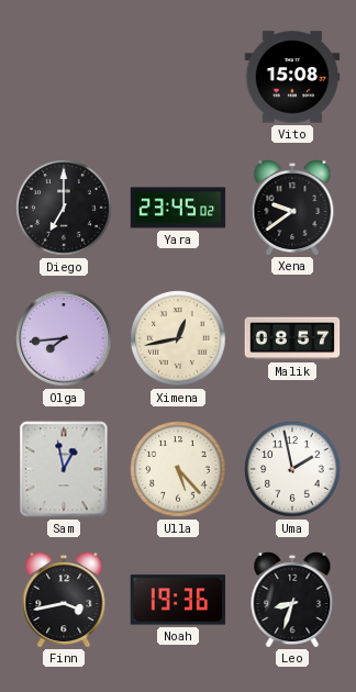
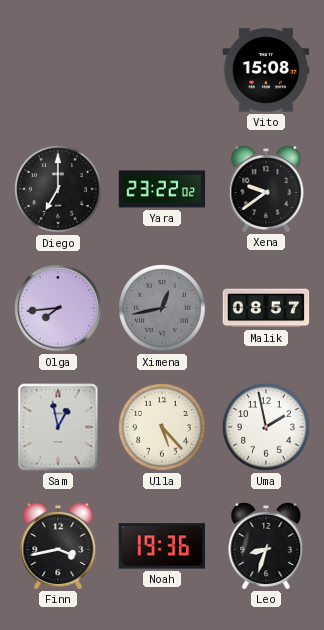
Yara: 23:45 -> 23:22 (162, 189)
Ximena dial: cream -> grey (162, 308)
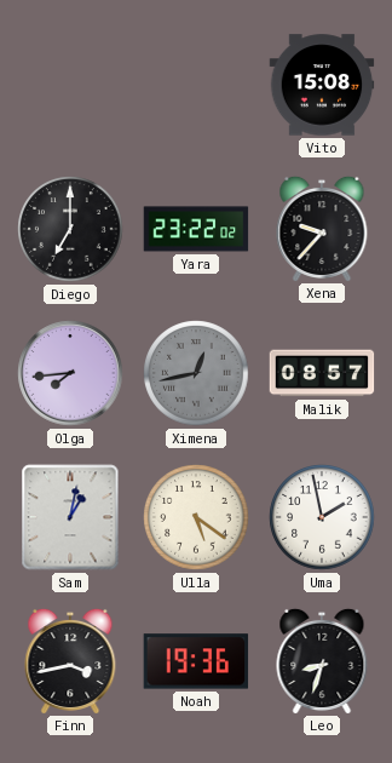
Xena: 9:39 -> 9:37 (322, 228)
Sam: 12:58 -> 1:02 (70, 517)
Ulla: 5:23 -> 5:21 (196, 517)
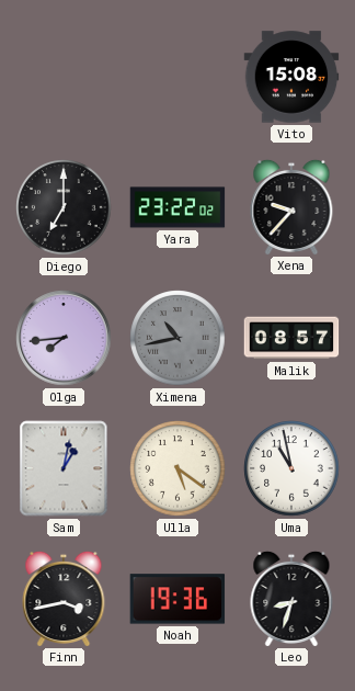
Ximena: 12:43 -> 10:43 (177, 338)
Uma: 1:58 -> 10:58 (291, 468)
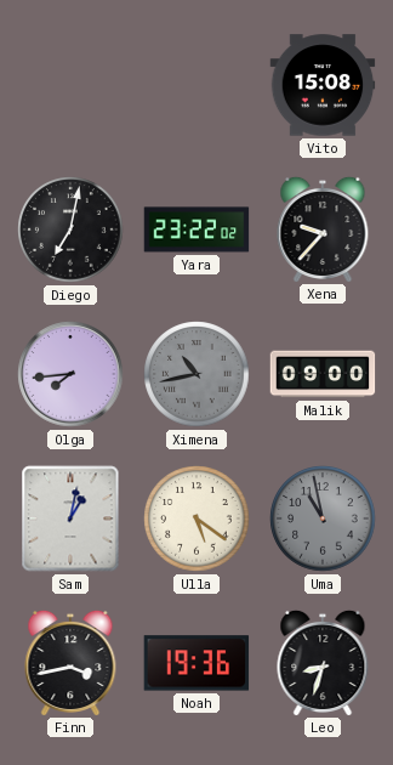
Diego: 7:00 -> 7:02 (70, 229)
Malik: 08:57 -> 09:00 (323, 374)
Uma dial: white -> grey (323, 518)
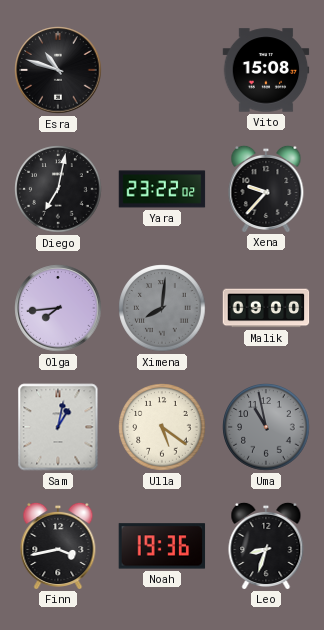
Esra: none -> 10:48 (58, 70)
Ximena: 10:43 -> 8:01 (162, 308)
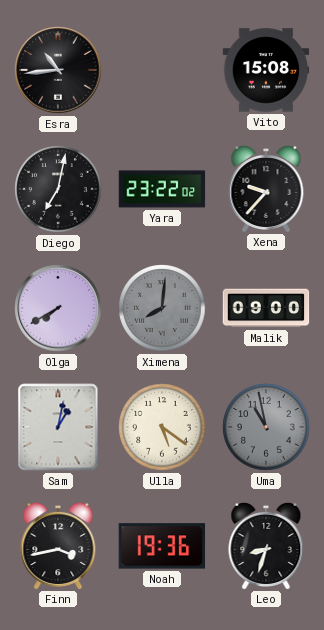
Esra: 10:48 -> 10:44 (58, 70)
Olga: 7:44 -> 7:40 (58, 308)
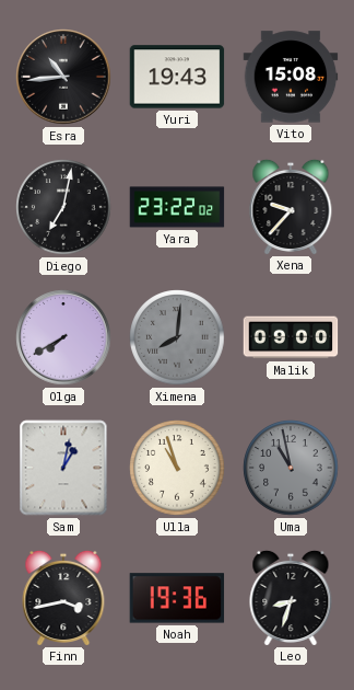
Yuri: none -> 19:43 (177, 77)
Ulla: 5:21 -> 10:57 (177, 468)
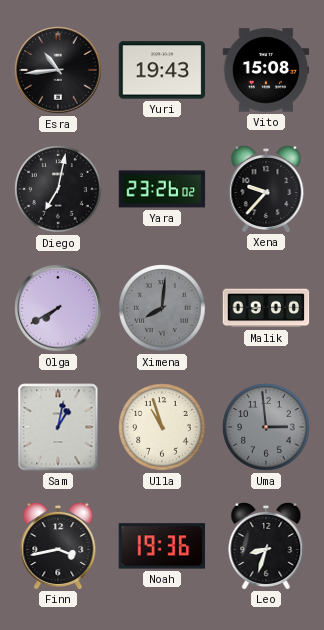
Yara: 23:22 -> 23:26 (162, 189)
Uma: 10:58 -> 2:59 (266, 427)
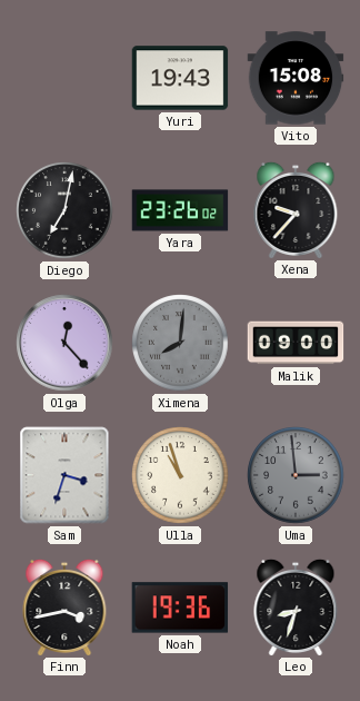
Esra: 10:44 -> none (58, 70)
Olga: 7:40 -> 12:23 (64, 343)
Sam: 1:02 -> 3:33 (64, 475)
